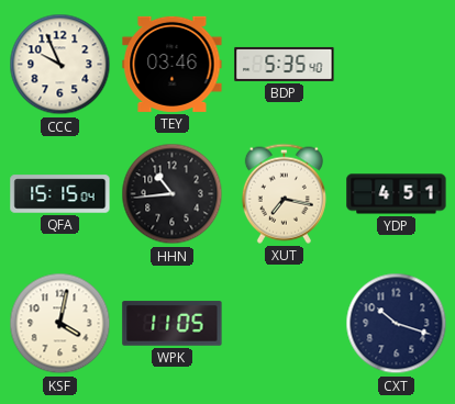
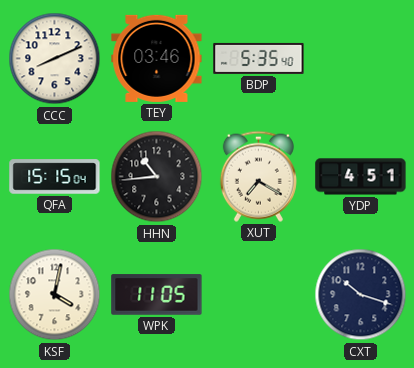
CCC: 9:56 -> 8:11 (55, 59)
XUT: 7:17 -> 7:20 (258, 176)
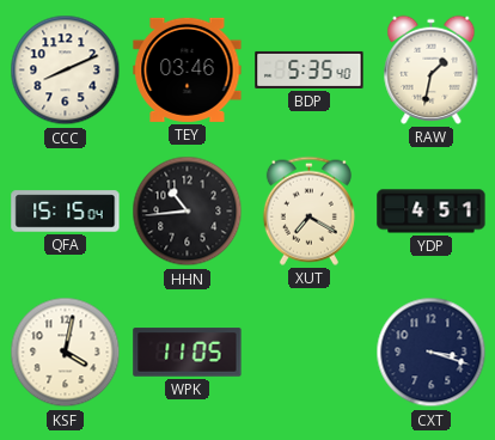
RAW: none -> 1:32 (432, 69)
CXT: 10:18 -> 3:18 (432, 353)
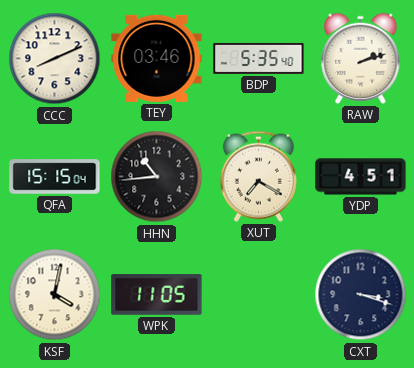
RAW: 1:32 -> 2:12 (361, 58)
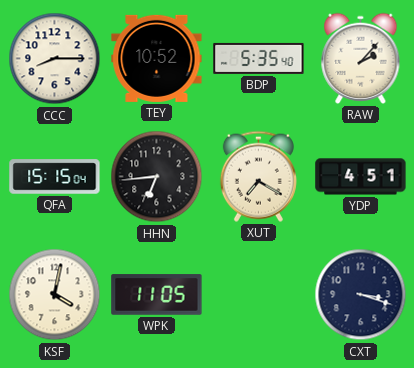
CCC: 8:11 -> 8:15 (55, 59)
TEY: 03:46 -> 10:52 (157, 58)
RAW: 2:12 -> 2:07 (361, 58)
HHN: 10:44 -> 6:44 (157, 177)
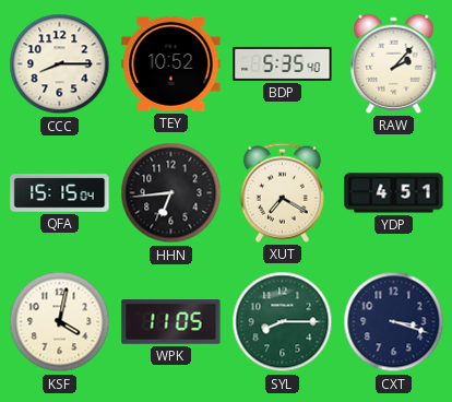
SYL: none -> 8:15 (283, 322)
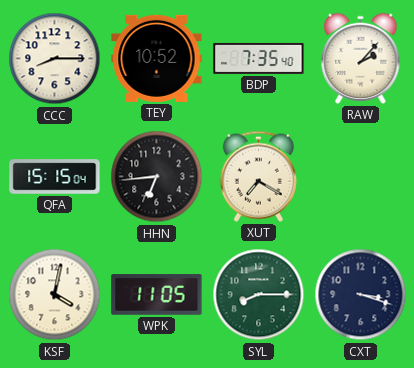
BDP: 5:35 -> 7:35 (259, 58)
YDP: 4:51 -> none (394, 193)
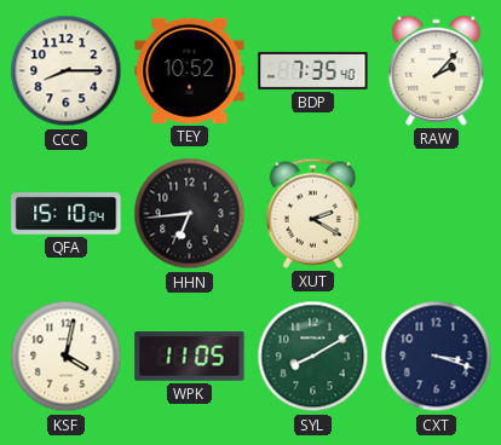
QFA: 15:15 -> 15:10 (67, 214)
XUT: 7:20 -> 2:20 (312, 213)
SYL: 8:15 -> 8:10 (313, 357)
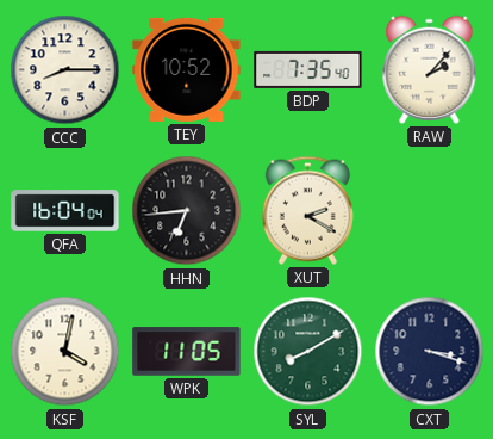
QFA: 15:10 -> 16:04 (65, 211)
